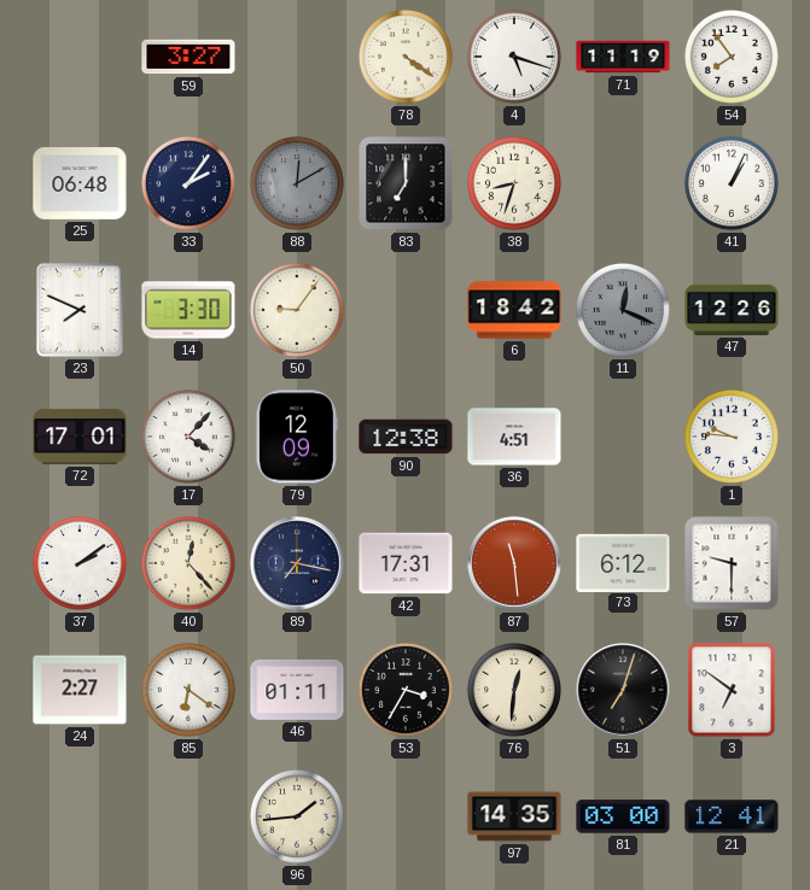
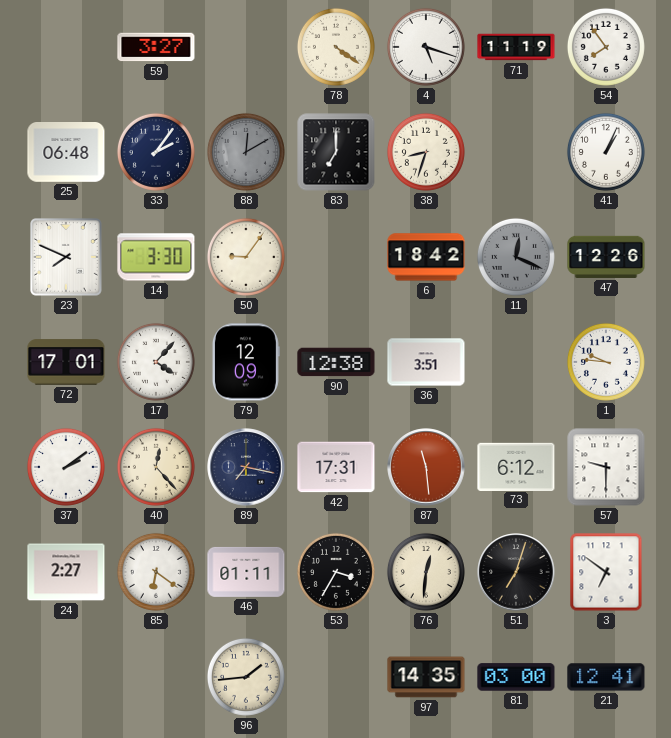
36: 4:51 -> 3:51 (426, 362)
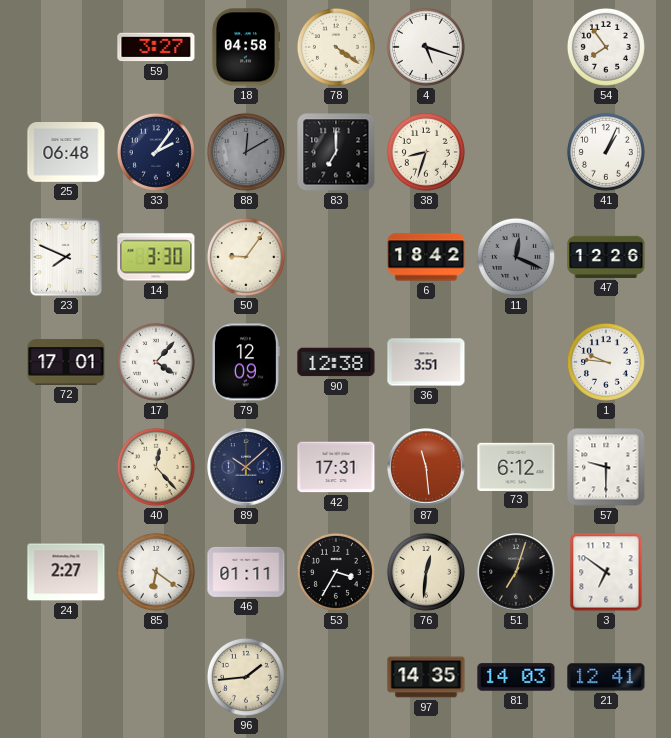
18: none -> 04:58 (245, 47)
71: 11:19 -> none (516, 47)
37: 2:09 -> none (66, 467)
89: 7:17 -> 10:08 (246, 467)
81: 03:00 -> 14:03 (516, 677)
